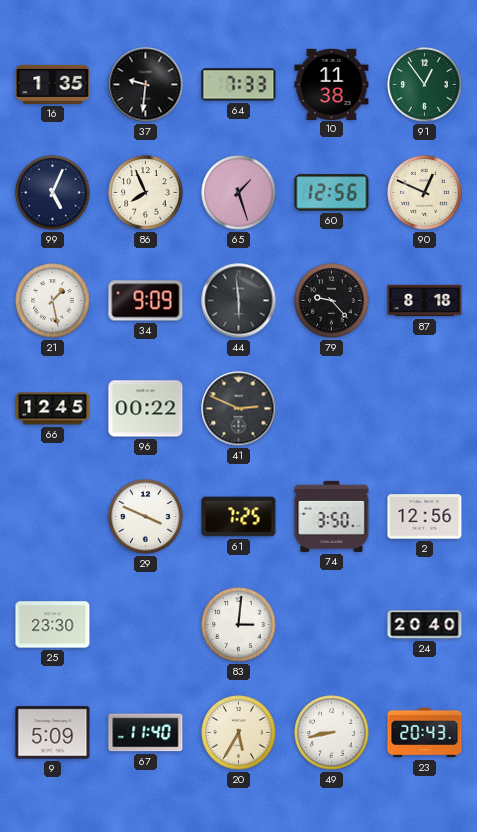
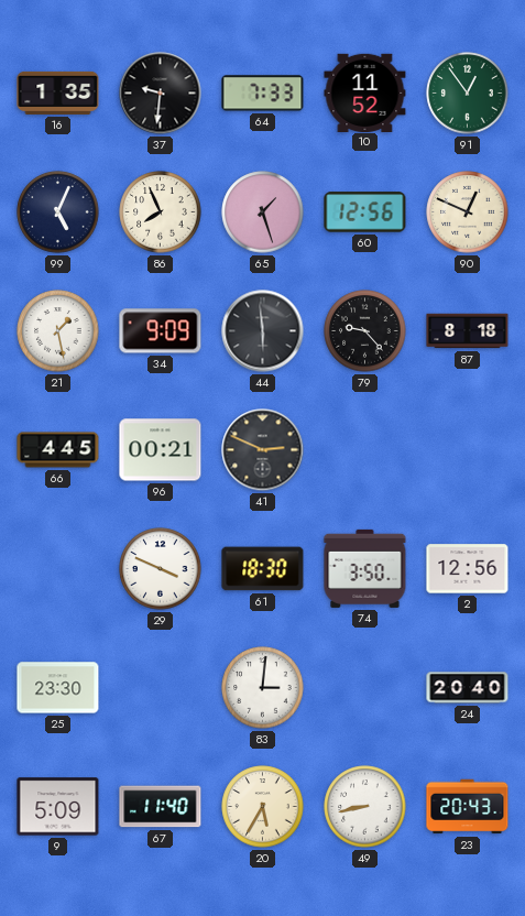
10: 11:38 -> 11:52 (365, 92)
66: 12:45 -> 4:45 (58, 450)
96: 00:22 -> 00:21 (161, 450)
61: 7:25 -> 18:30 (263, 569)
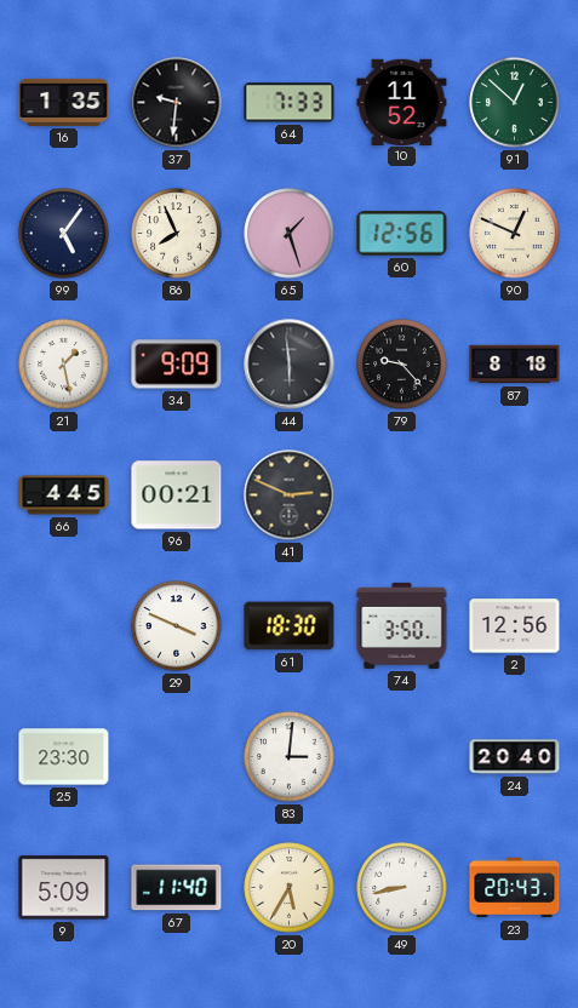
91: 12:54 -> 12:52 (515, 103)
99: 5:04 -> 5:06 (64, 234)
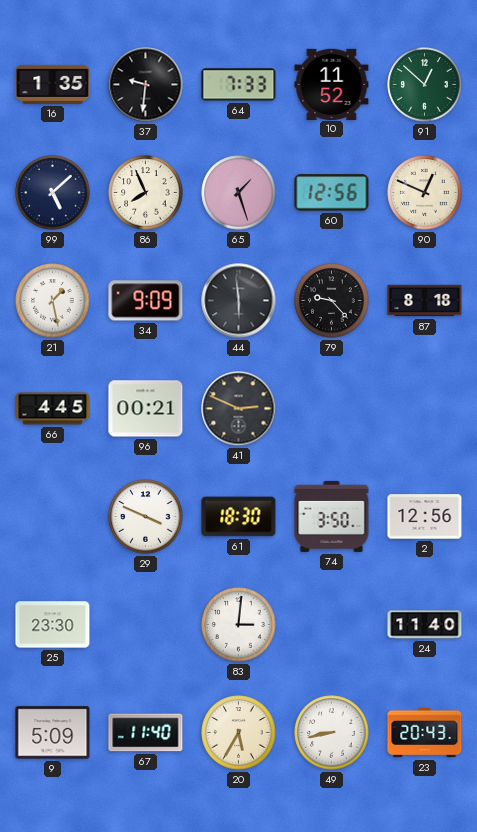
99: 5:06 -> 5:08 (53, 193)
24: 20:40 -> 11:40 (425, 625)
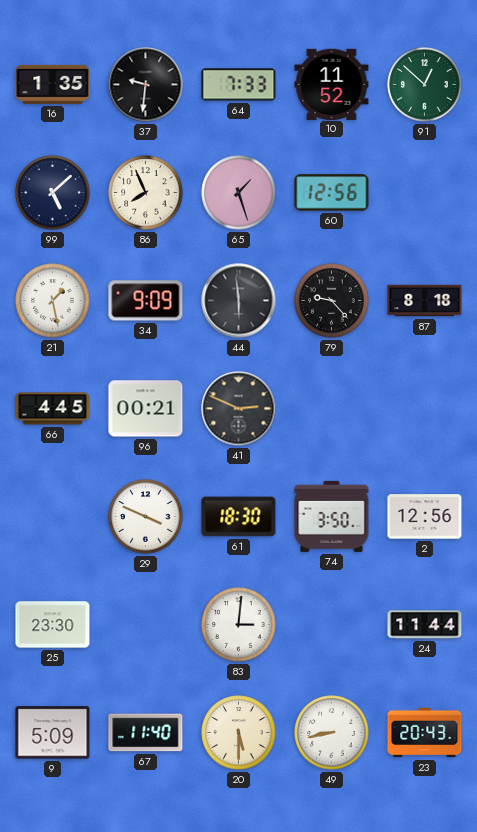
90: 12:49 -> none (425, 193)
24: 11:40 -> 11:44 (425, 625)
20: 5:35 -> 5:30 (239, 733)
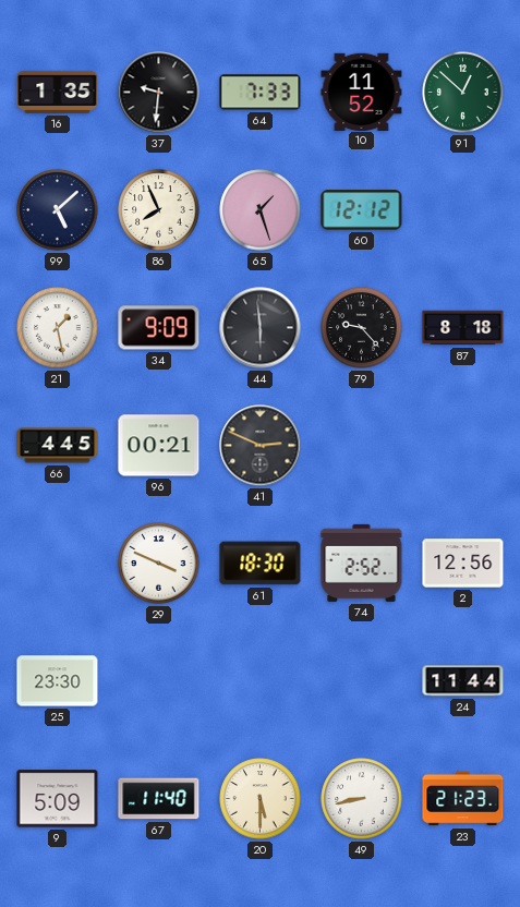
60: 12:56 -> 12:12 (362, 210)
74: 3:50 -> 2:52 (362, 563)
83: 3:01 -> none (239, 625)
23: 20:43 -> 21:23 (463, 799)
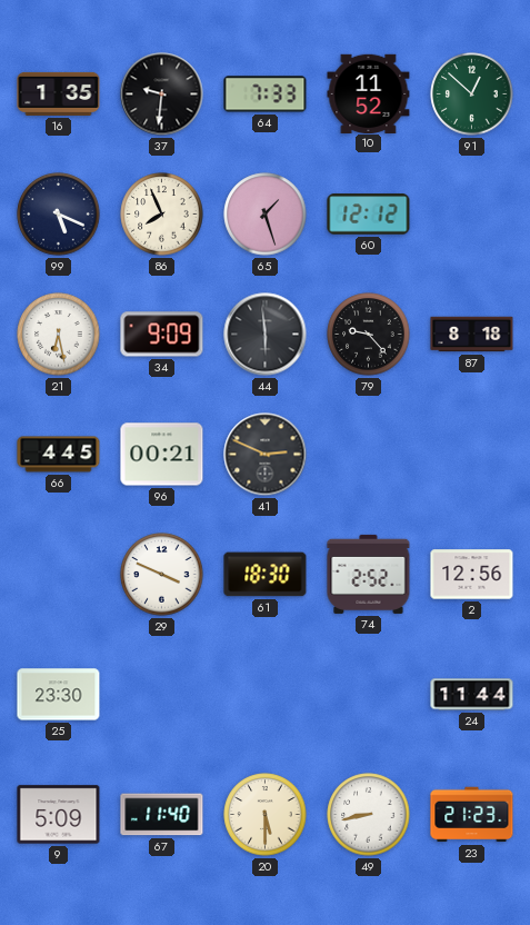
99: 5:08 -> 5:19 (59, 215)
21: 1:28 -> 6:28 (59, 335)
